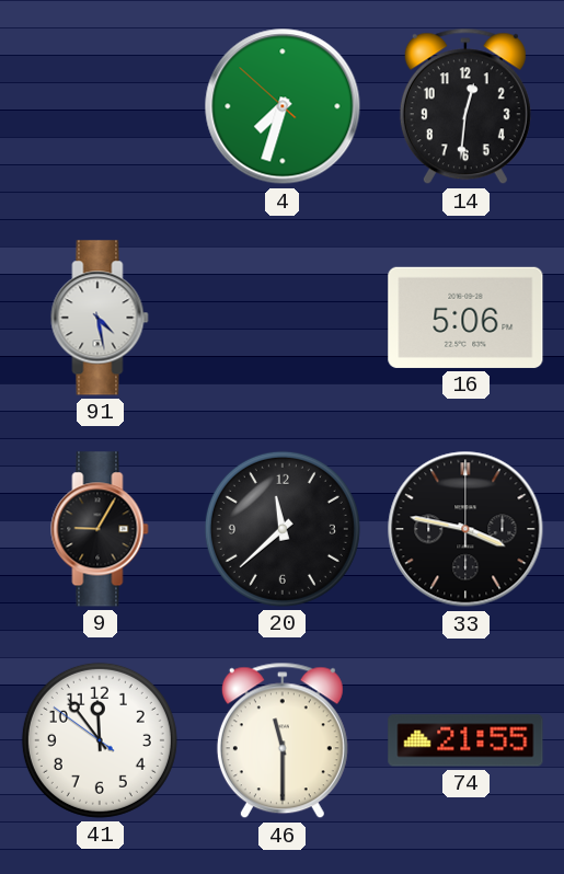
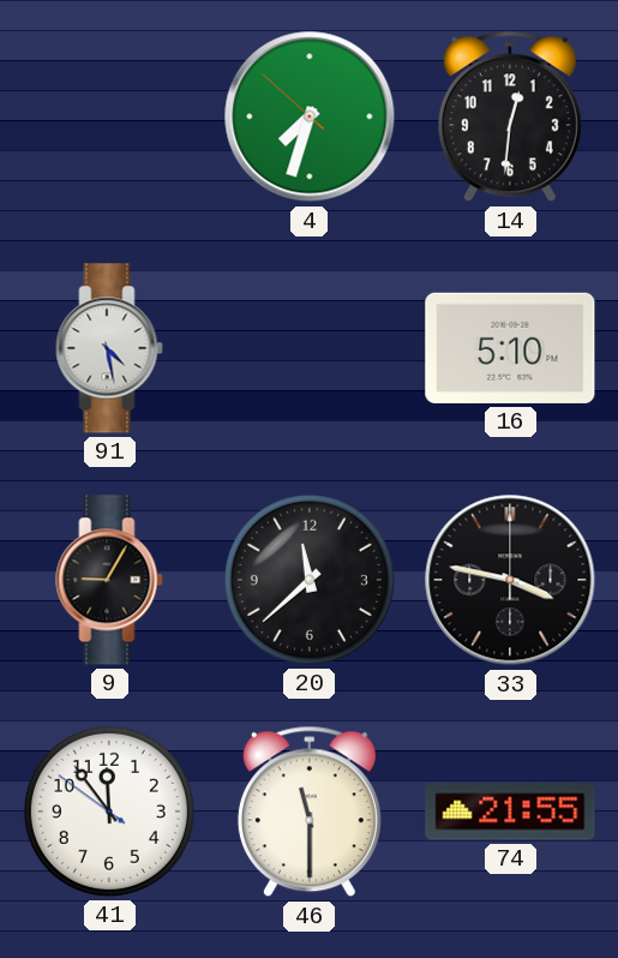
16: 5:06 -> 5:10 (510, 348)
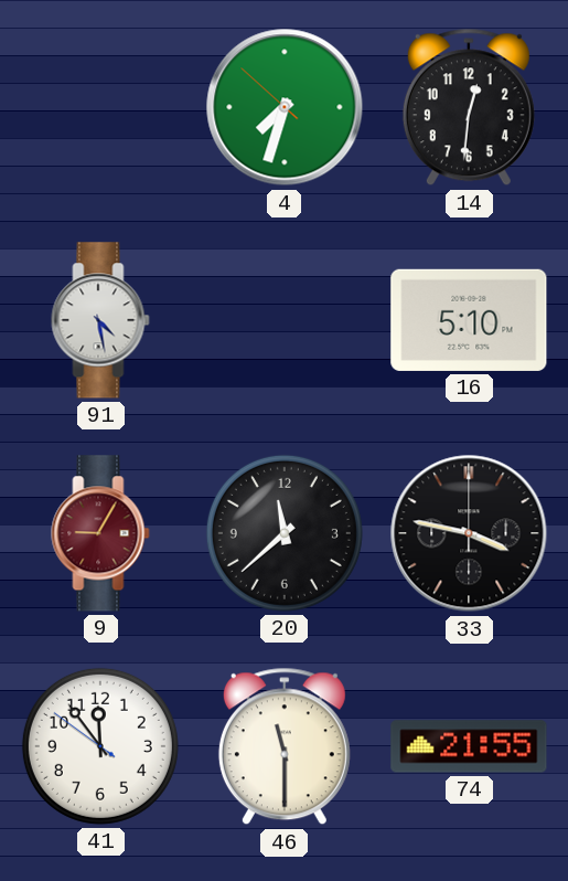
9 dial: black -> burgundy (100, 533)
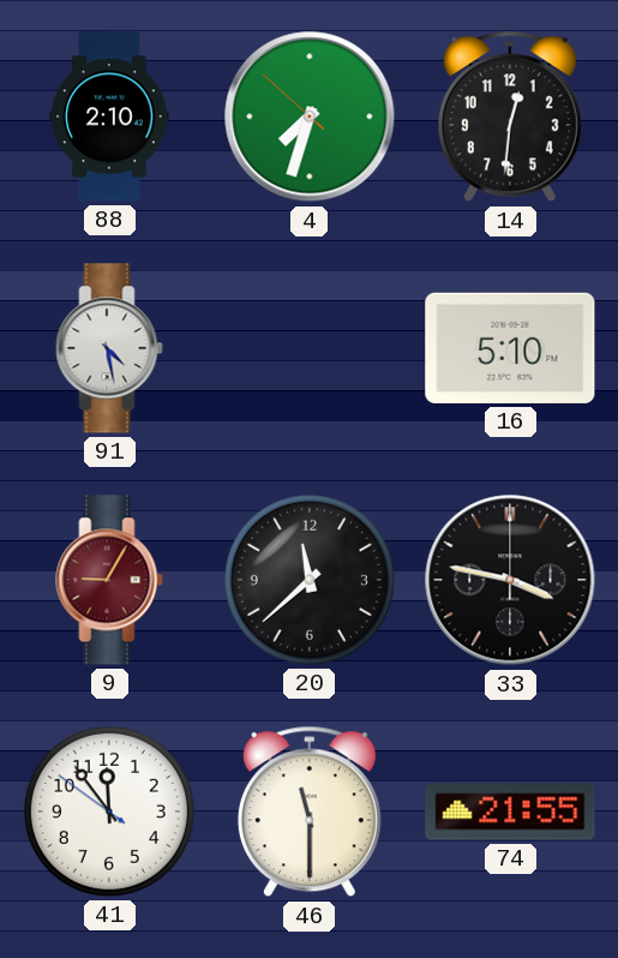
88: none -> 2:10 (109, 116)
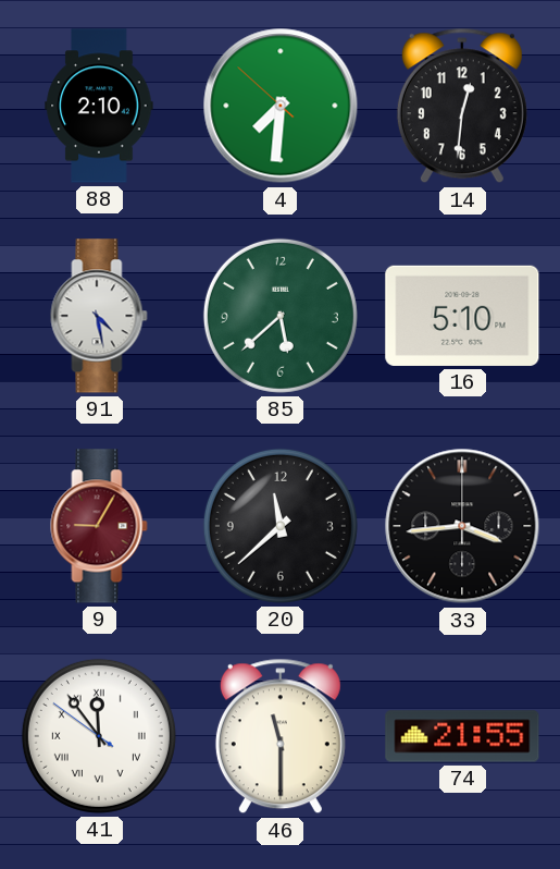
4: 7:32 -> 7:30 (281, 106)
85: none -> 5:38 (281, 316)
33: 3:47 -> 3:44 (462, 526)
41 numerals: Arabic -> Roman (99, 736)
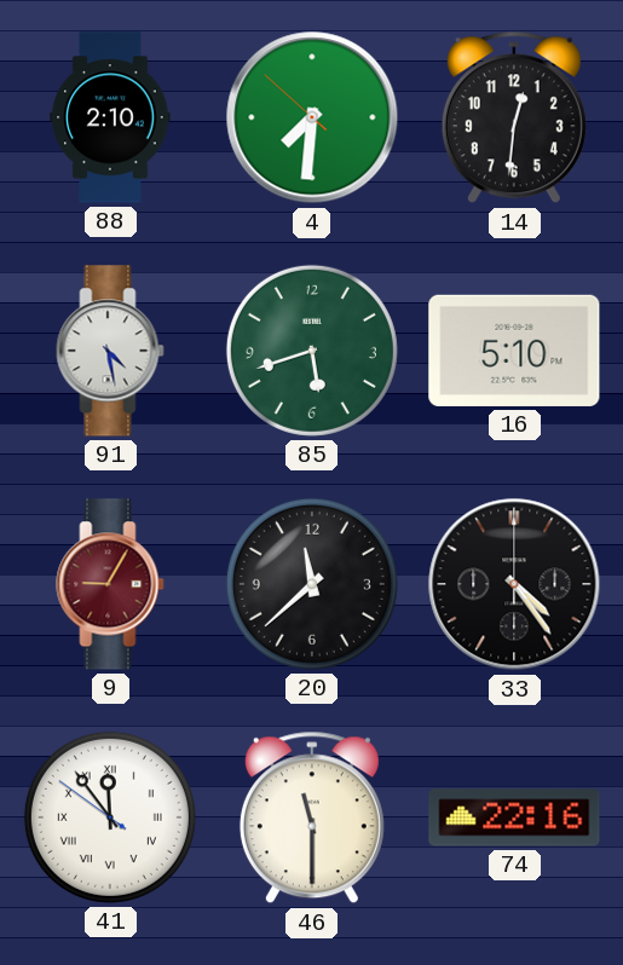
85: 5:38 -> 5:42 (312, 351)
33: 3:44 -> 4:24 (514, 584)
74: 21:55 -> 22:16 (514, 817)
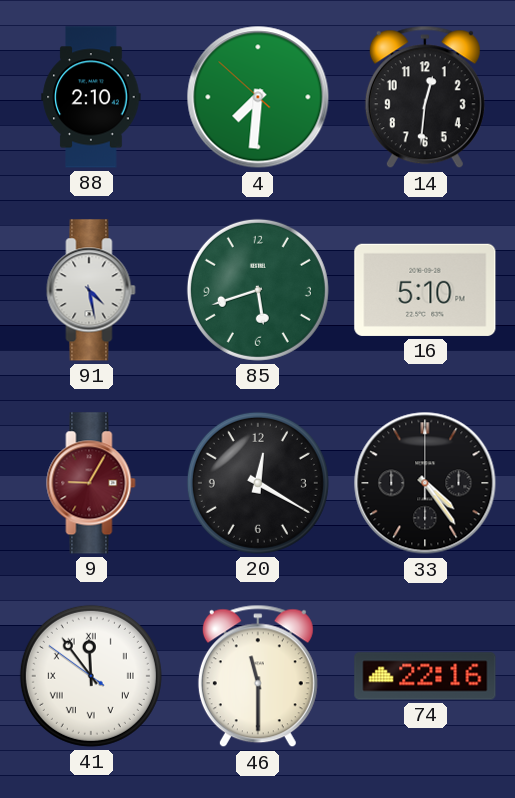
20: 11:38 -> 12:20 (258, 483)
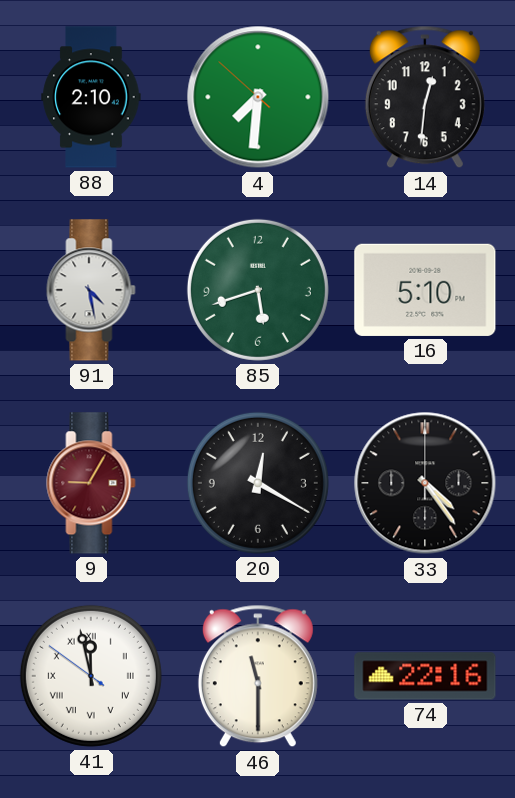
41: 11:53 -> 11:57 (91, 676)
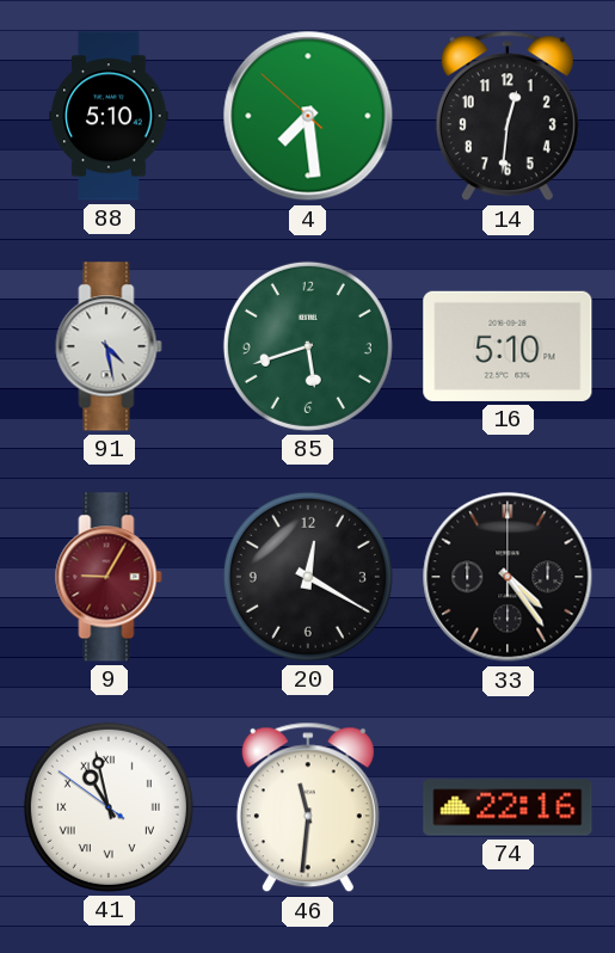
88: 2:10 -> 5:10 (109, 116)
4: 7:30 -> 7:28 (308, 116)
41: 11:57 -> 10:57 (109, 807)
46: 11:30 -> 11:31 (308, 807)
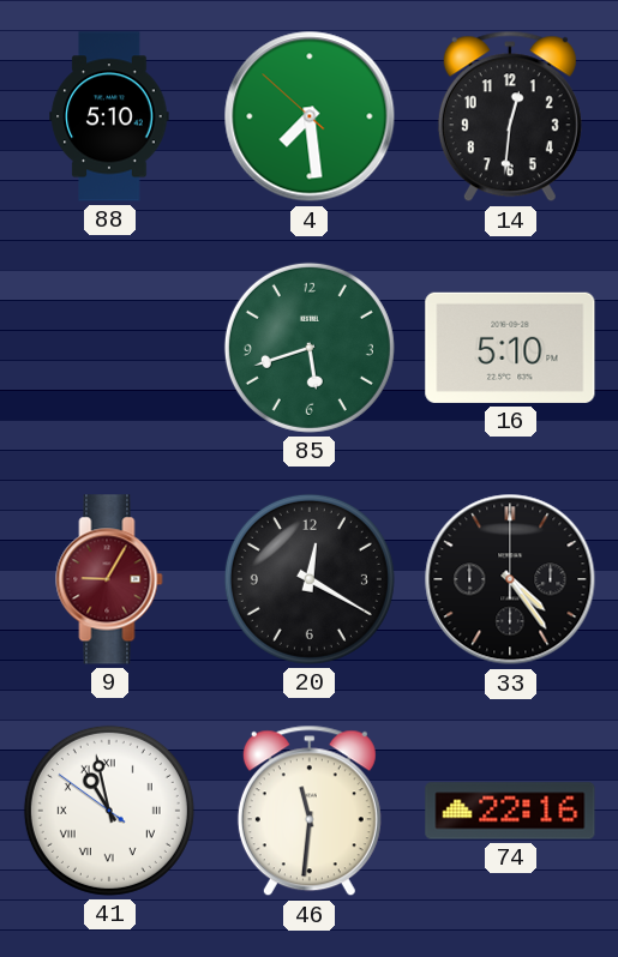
91: 4:28 -> none (109, 346)
